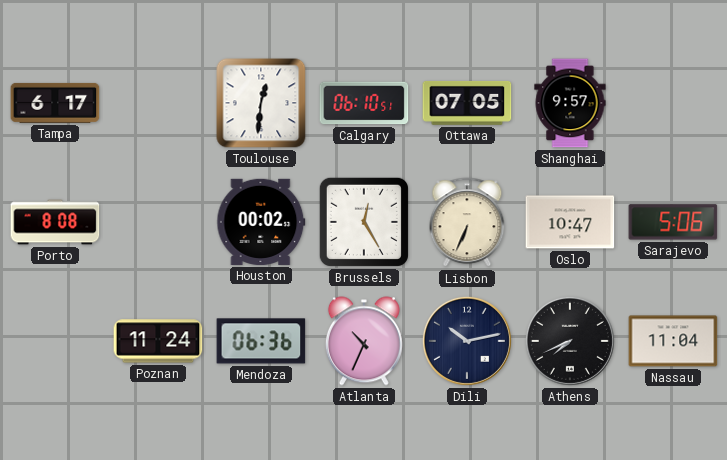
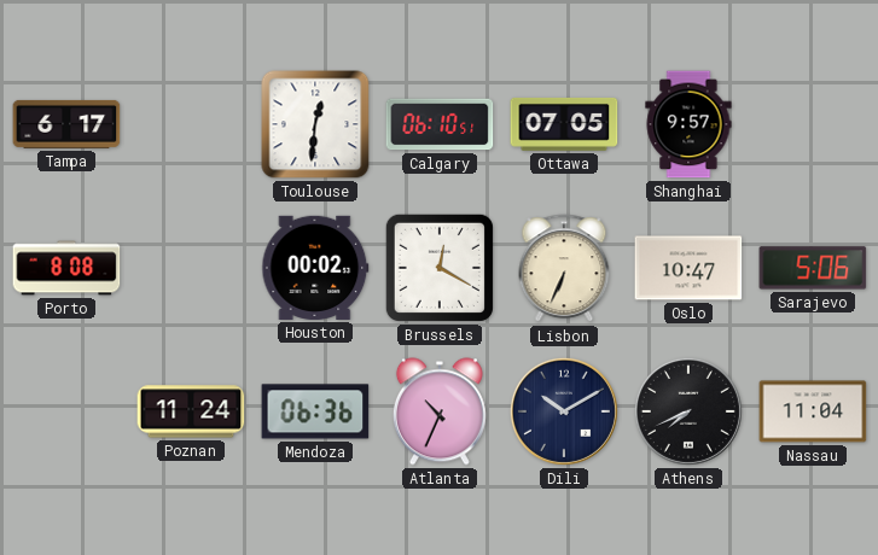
Brussels: 12:25 -> 12:20 (440, 268)
Dili: 10:13 -> 10:10 (564, 411)
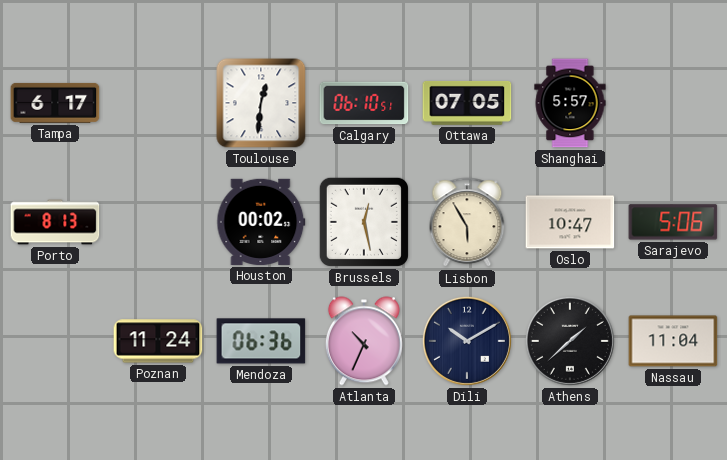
Shanghai: 9:57 -> 5:57 (570, 103)
Porto: 8:08 -> 8:13 (55, 222)
Brussels: 12:20 -> 12:28 (364, 222)
Lisbon: 6:34 -> 5:55 (467, 223)
Athens: 7:41 -> 1:38 (570, 341)
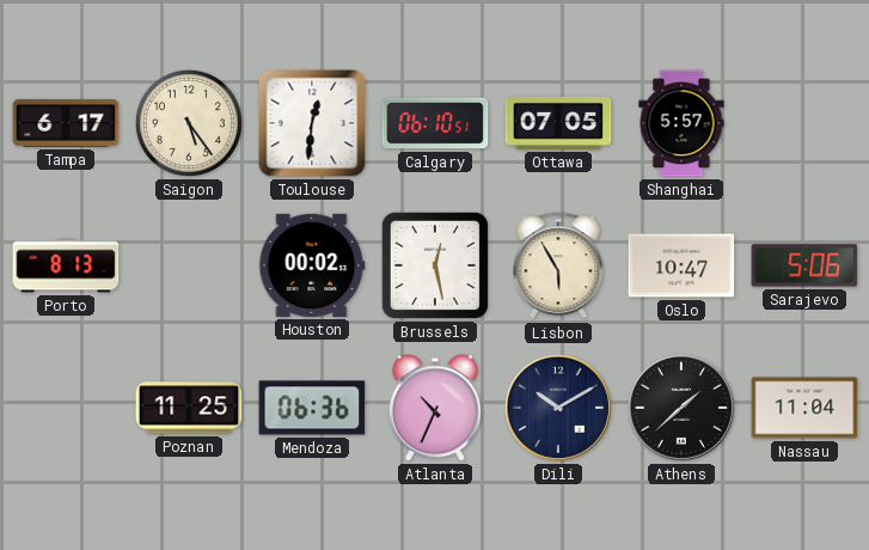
Saigon: none -> 5:24 (189, 123)
Poznan: 11:24 -> 11:25 (189, 408)
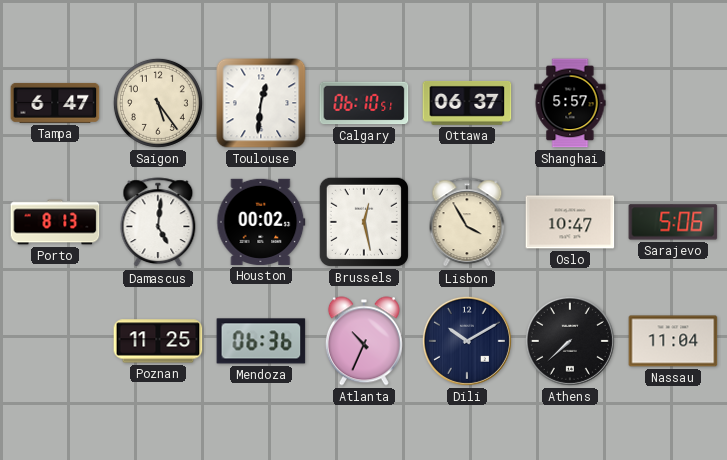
Tampa: 6:17 -> 6:47 (55, 103)
Ottawa: 07:05 -> 06:37 (467, 103)
Damascus: none -> 5:01 (158, 223)
Lisbon: 5:55 -> 3:55 (467, 223)
Athens: 1:38 -> 7:38 (570, 341)
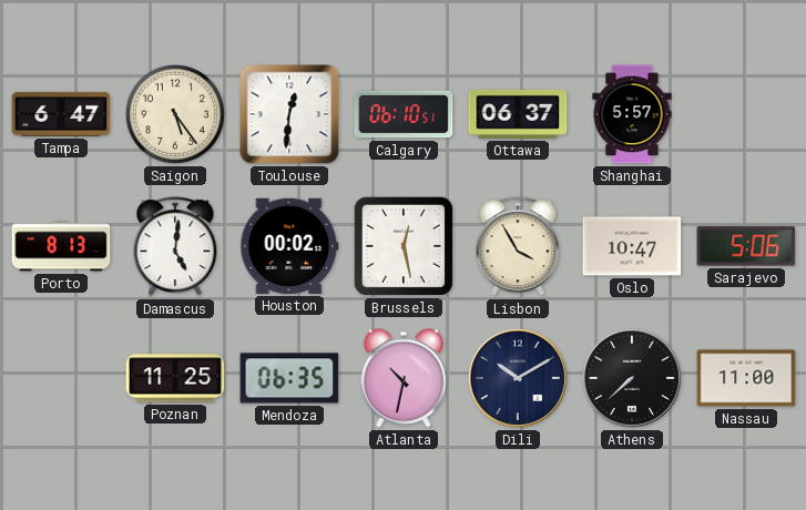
Mendoza: 06:36 -> 06:35 (289, 378)
Atlanta: 10:34 -> 10:32 (404, 378)
Nassau: 11:04 -> 11:00 (746, 378)
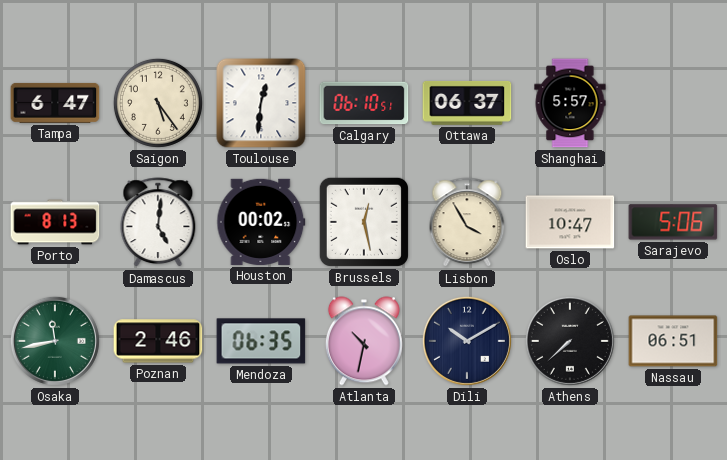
Osaka: none -> 11:43 (55, 341)
Poznan: 11:25 -> 2:46 (158, 341)
Nassau: 11:00 -> 06:51 (673, 341)
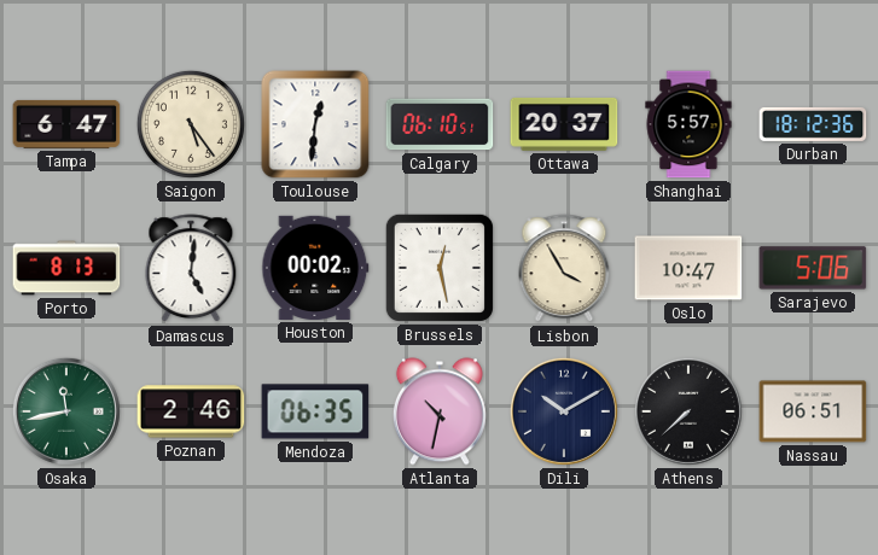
Ottawa: 06:37 -> 20:37 (564, 124)
Durban: none -> 18:12 (813, 124)
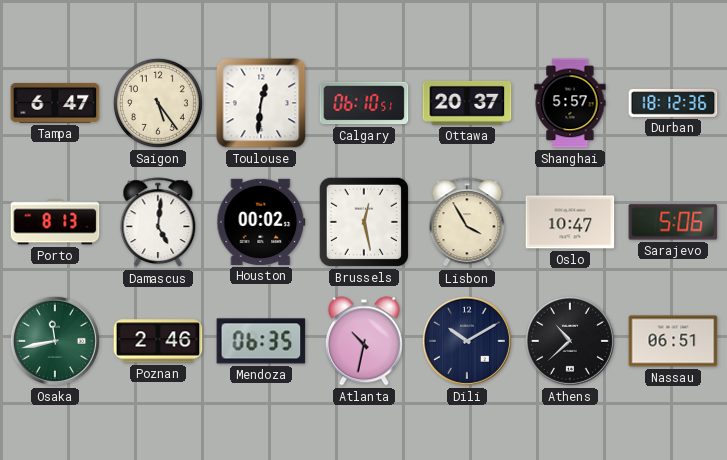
Athens: 7:38 -> 10:38 (570, 341)
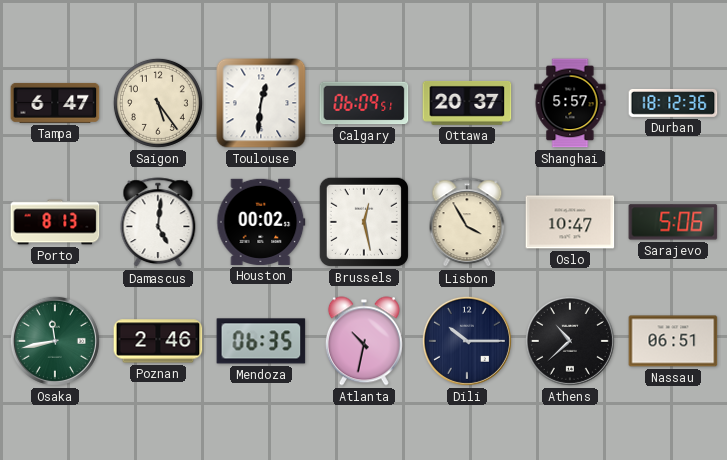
Calgary: 06:10 -> 06:09 (364, 103)
Dili: 10:10 -> 10:15 (467, 341)
